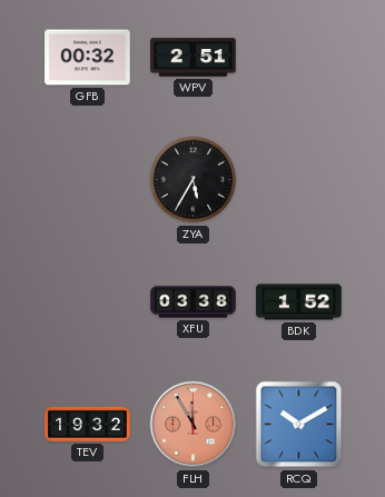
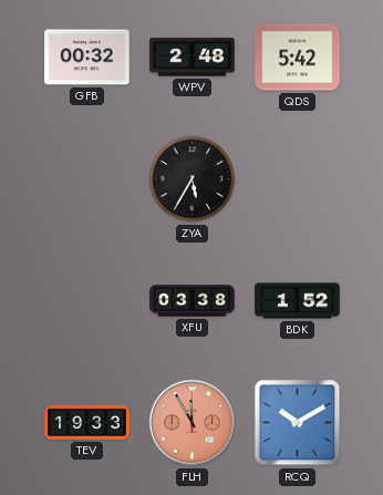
WPV: 2:51 -> 2:48 (193, 58)
QDS: none -> 5:42 (298, 58)
TEV: 19:32 -> 19:33 (87, 422)
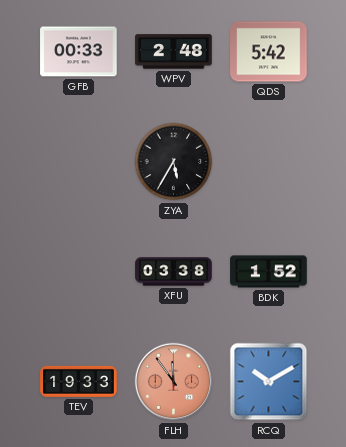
GFB: 00:32 -> 00:33 (79, 52)
FLH: 11:55 -> 11:54 (174, 382)
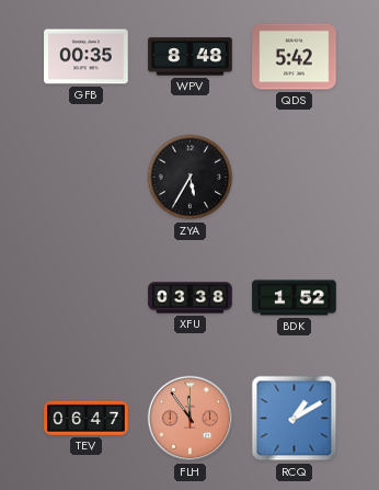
GFB: 00:33 -> 00:35 (87, 57)
WPV: 2:48 -> 8:48 (191, 57)
TEV: 19:33 -> 06:47 (87, 418)
RCQ: 10:10 -> 1:10 (295, 419)
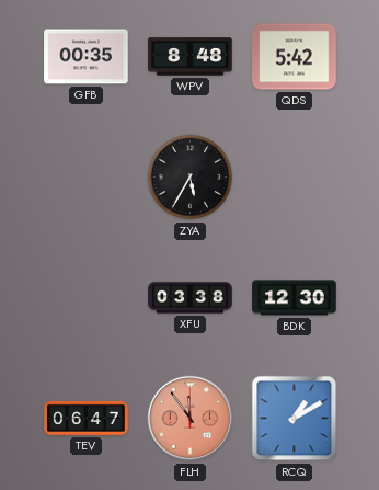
BDK: 1:52 -> 12:30 (295, 298)
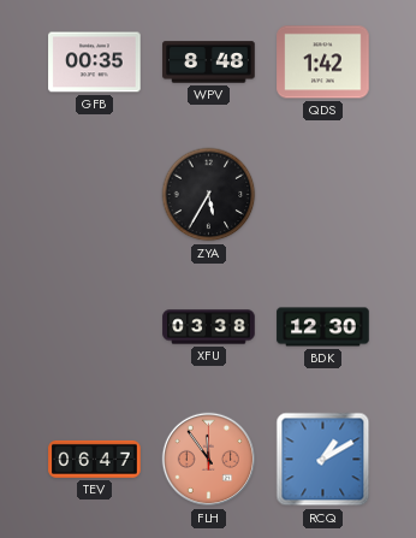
QDS: 5:42 -> 1:42 (323, 63)
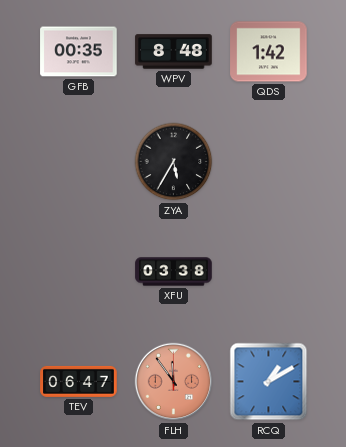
BDK: 12:30 -> none (323, 327)
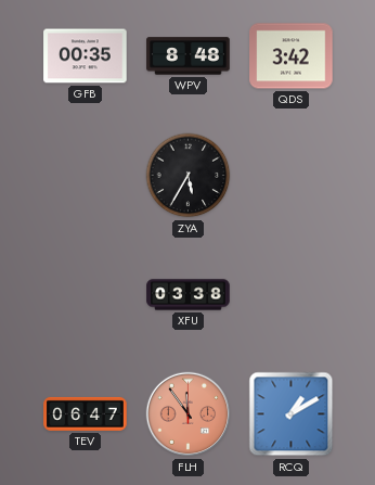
QDS: 1:42 -> 3:42 (292, 56)
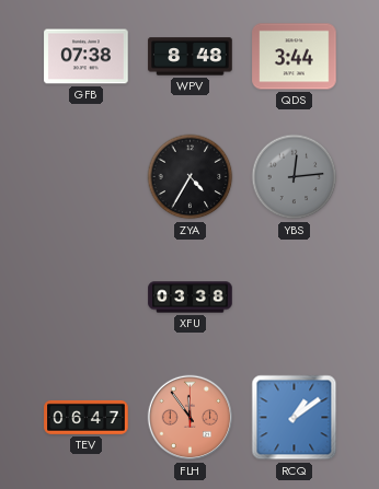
GFB: 00:35 -> 07:38 (87, 57)
QDS: 3:42 -> 3:44 (295, 57)
ZYA: 5:35 -> 4:35 (191, 177)
YBS: none -> 12:14 (295, 177)
RCQ: 1:10 -> 1:09 (295, 418)
